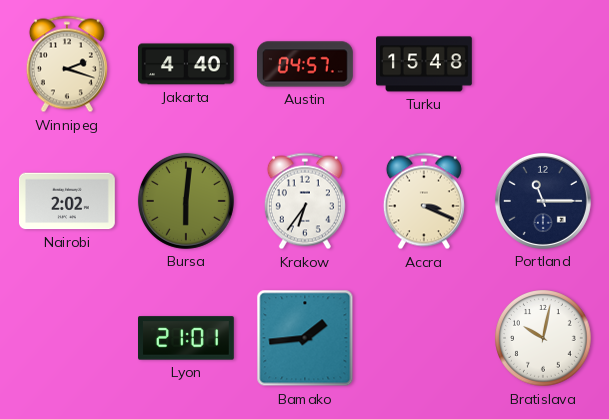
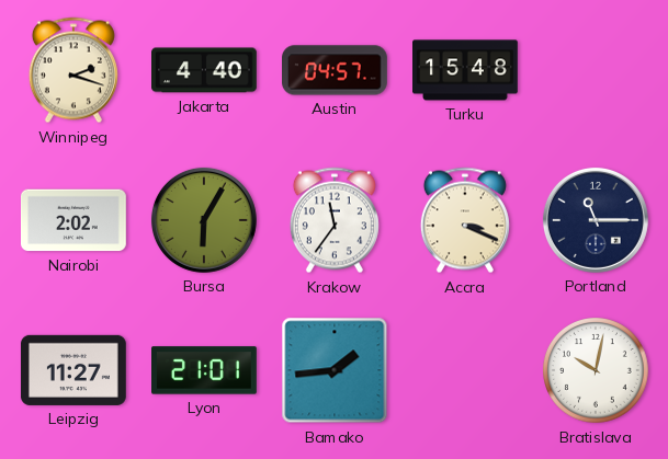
Bursa: 6:01 -> 6:05 (204, 220)
Krakow: 6:36 -> 11:36 (335, 220)
Leipzig: none -> 11:27 (73, 370)
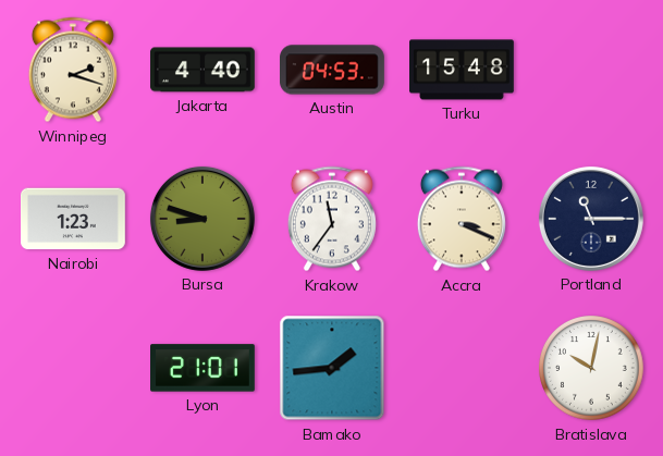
Austin: 04:57 -> 04:53 (333, 70)
Nairobi: 2:02 -> 1:23 (74, 219)
Bursa: 6:05 -> 8:48 (202, 219)
Leipzig: 11:27 -> none (73, 370)
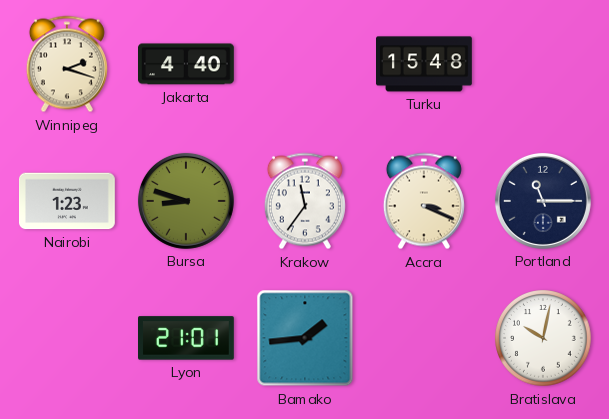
Austin: 04:53 -> none (333, 70)
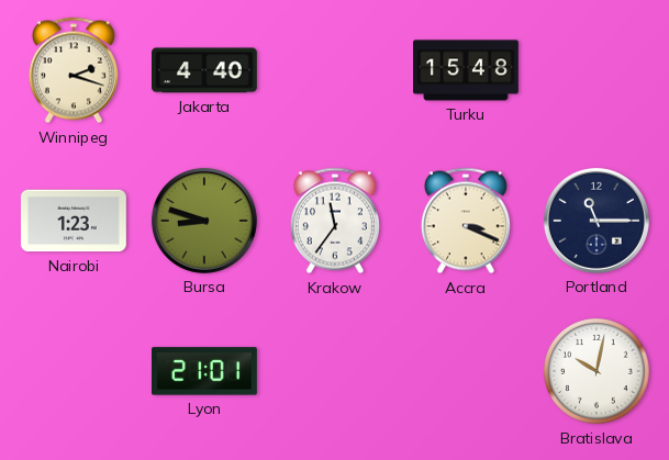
Bamako: 1:44 -> none (305, 338)
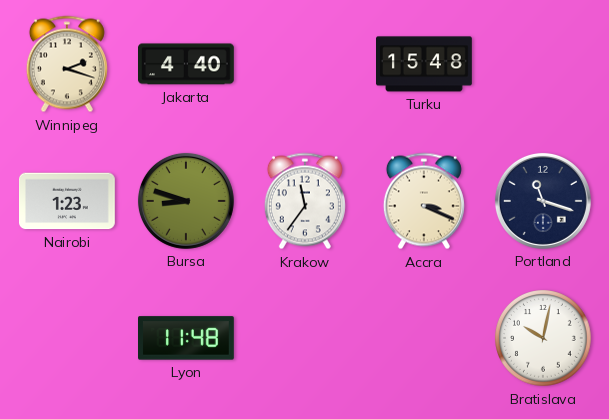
Portland: 11:15 -> 11:18 (543, 201)
Lyon: 21:01 -> 11:48 (187, 338)
